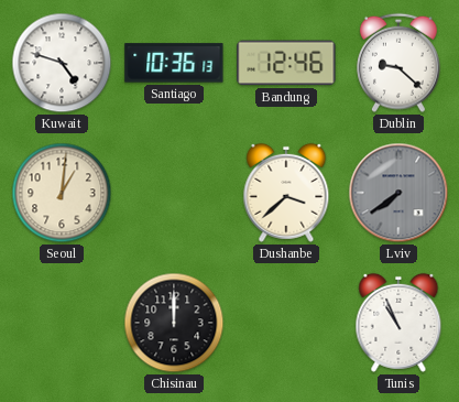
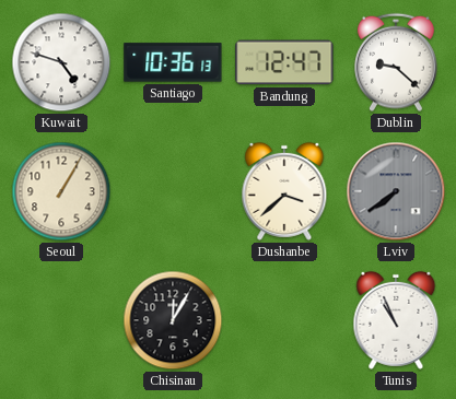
Bandung: 12:46 -> 12:47 (284, 62)
Seoul: 1:01 -> 1:05 (61, 191)
Chisinau: 12:00 -> 12:05 (173, 320)
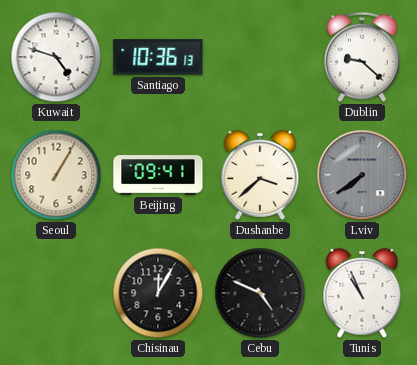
Bandung: 12:47 -> none (284, 62)
Beijing: none -> 09:41 (158, 175)
Cebu: none -> 4:49 (260, 293)
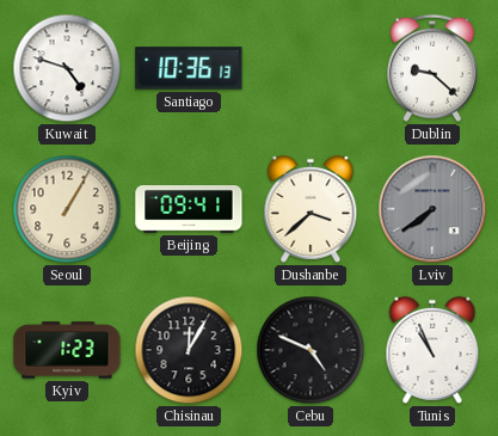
Kyiv: none -> 1:23 (67, 350)
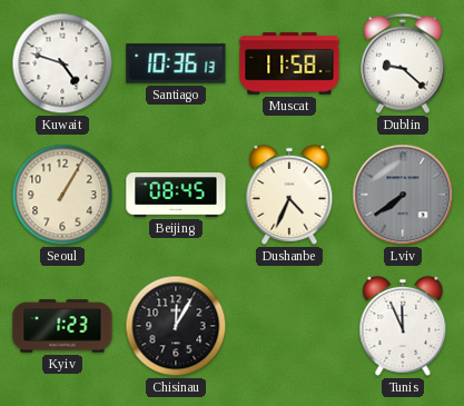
Muscat: none -> 11:58 (289, 63)
Beijing: 09:41 -> 08:45 (176, 195)
Dushanbe: 3:38 -> 4:34 (289, 195)
Cebu: 4:49 -> none (311, 350)
Tunis: 10:56 -> 11:56 (403, 326)
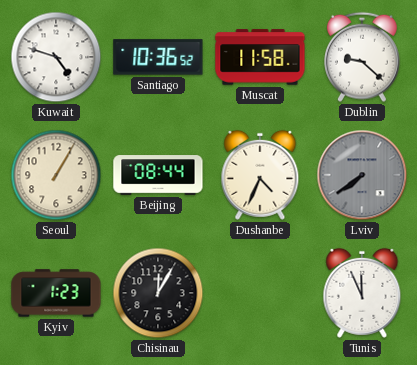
Santiago: 10:36:13 -> 10:36:52 (158, 57)
Beijing: 08:45 -> 08:44 (158, 175)
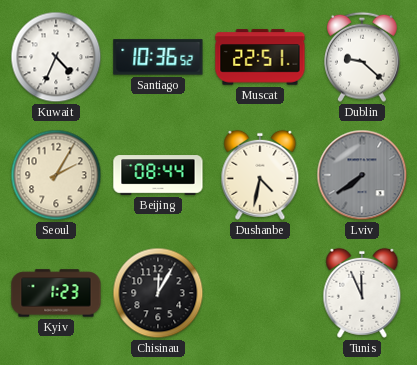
Kuwait: 4:48 -> 4:34 (56, 57)
Muscat: 11:58 -> 22:51 (260, 57)
Seoul: 1:05 -> 2:05 (56, 175)
Dushanbe: 4:34 -> 4:32 (260, 175)
